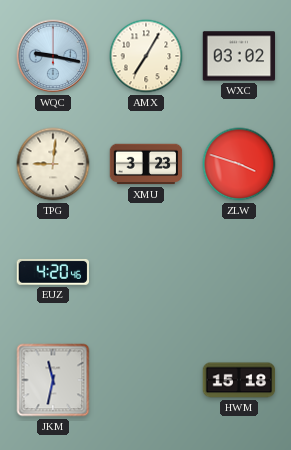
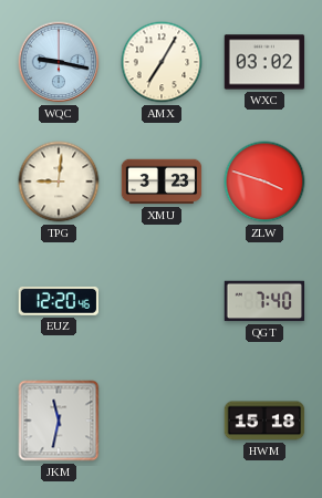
EUZ: 4:20 -> 12:20 (58, 301)
QGT: none -> 7:40 (264, 301)
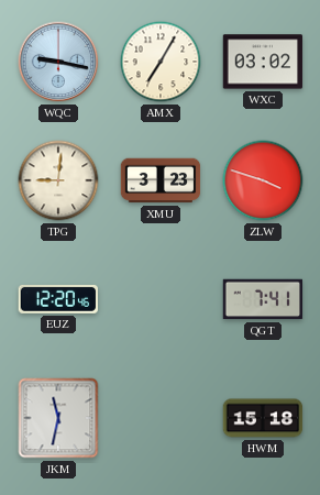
QGT: 7:40 -> 7:41 (263, 299)
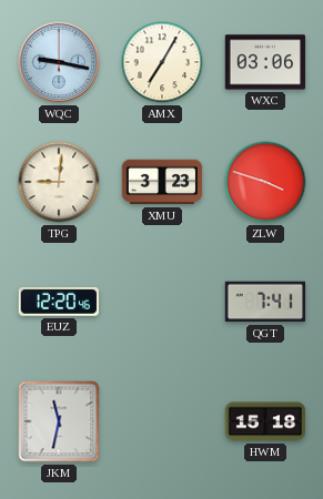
WXC: 03:02 -> 03:06 (265, 62)
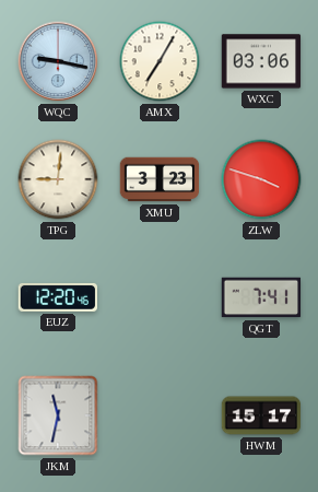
HWM: 15:18 -> 15:17 (261, 415)
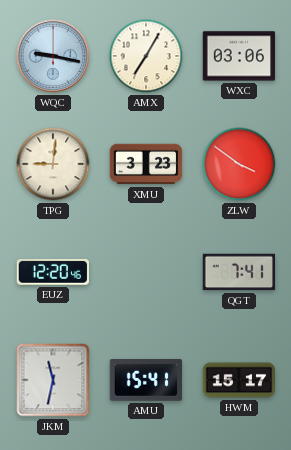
ZLW: 3:48 -> 3:51 (239, 164)
AMU: none -> 15:41 (145, 381)
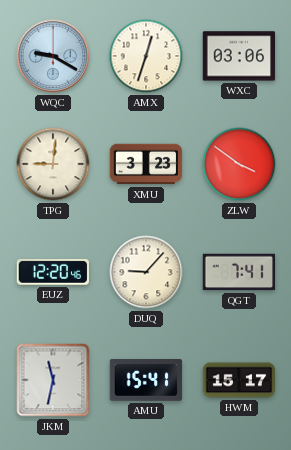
WQC: 9:17 -> 9:20 (53, 56)
AMX: 7:05 -> 12:33 (146, 56)
DUQ: none -> 9:07 (146, 272)
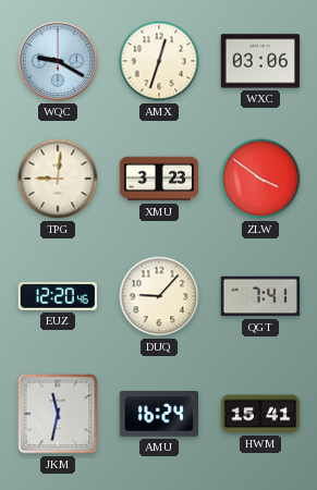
AMU: 15:41 -> 16:24 (158, 415)
HWM: 15:17 -> 15:41 (260, 414)
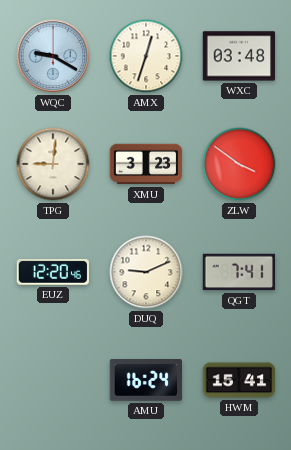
WXC: 03:06 -> 03:48 (239, 56)
DUQ: 9:07 -> 9:11 (146, 272)
JKM: 11:32 -> none (58, 414)
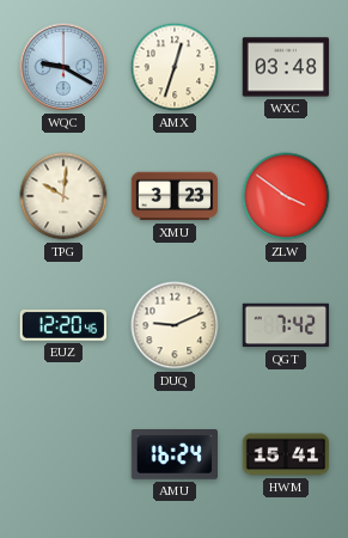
TPG: 9:01 -> 10:01 (63, 196)
QGT: 7:41 -> 7:42 (286, 325)
